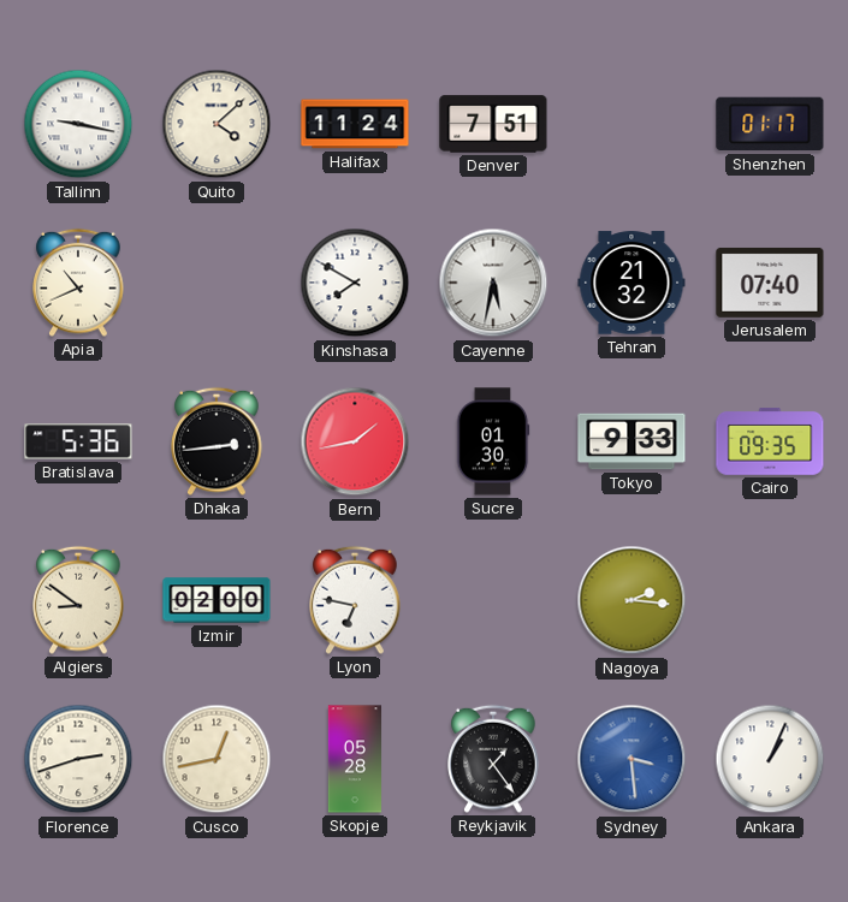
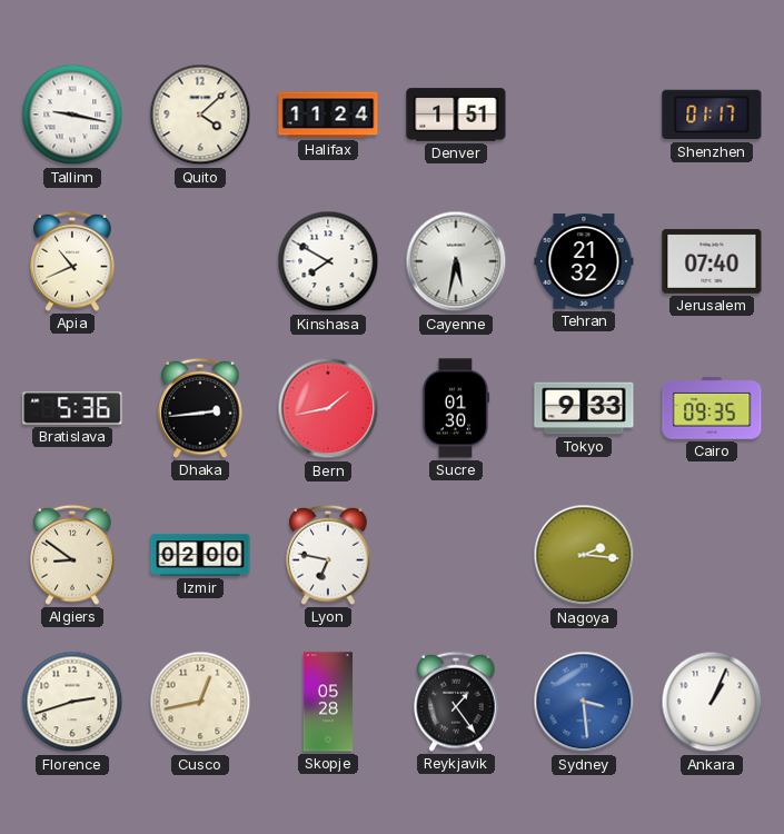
Denver: 7:51 -> 1:51 (456, 115)
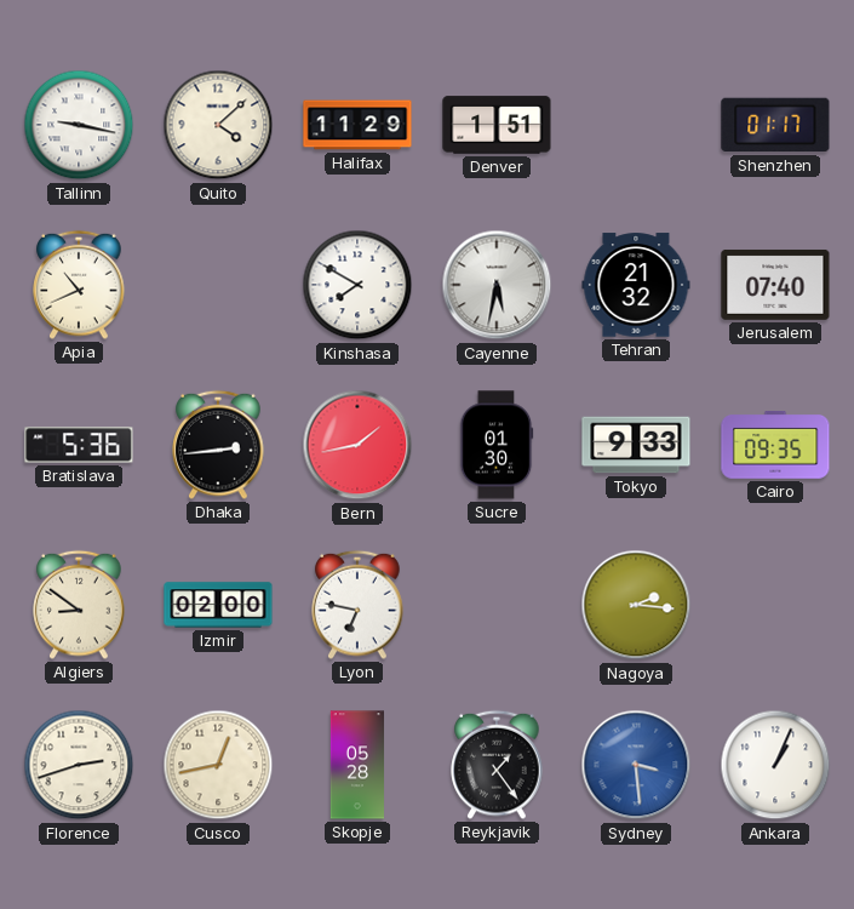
Halifax: 11:24 -> 11:29 (357, 125)
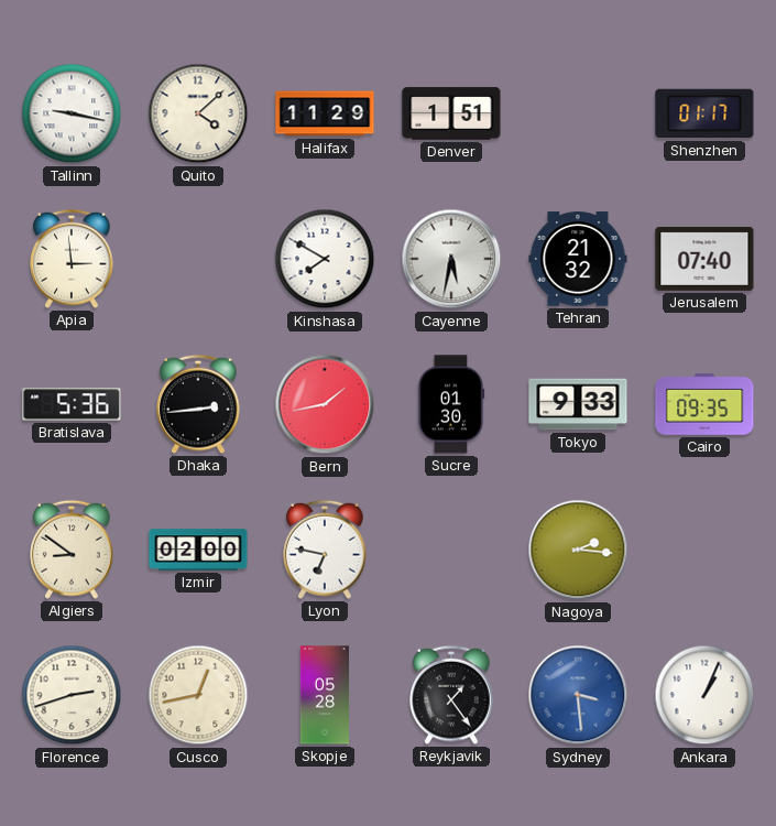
Apia: 10:41 -> 2:59 (72, 259)
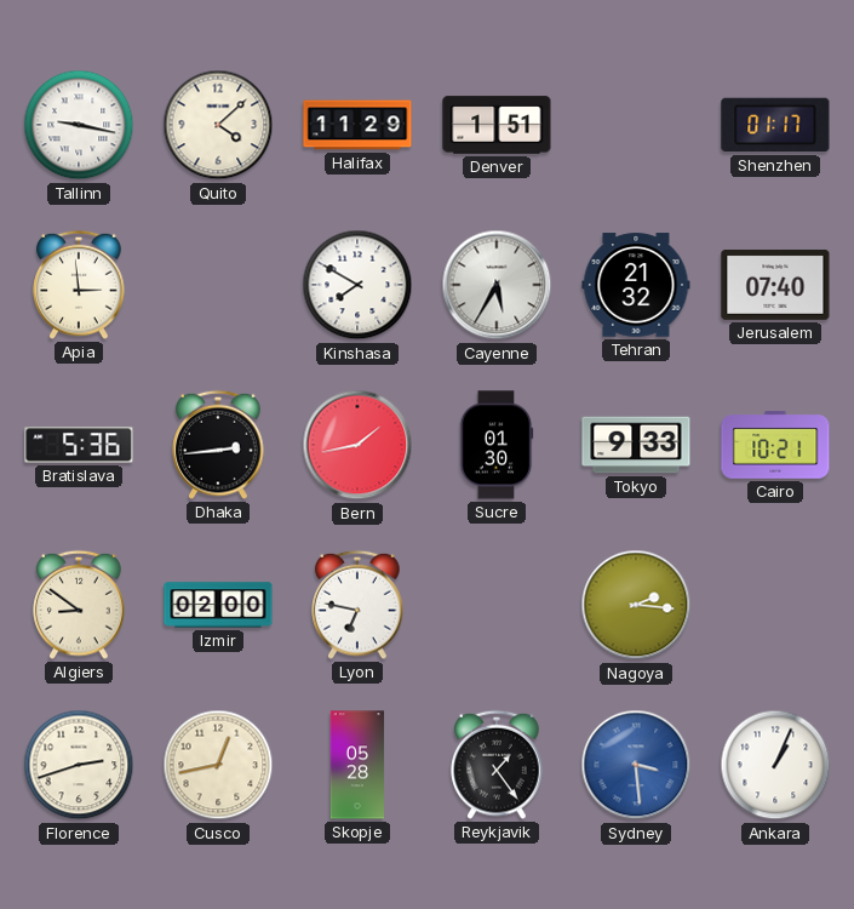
Cayenne: 5:32 -> 5:35 (497, 285)
Cairo: 09:35 -> 10:21 (775, 446)
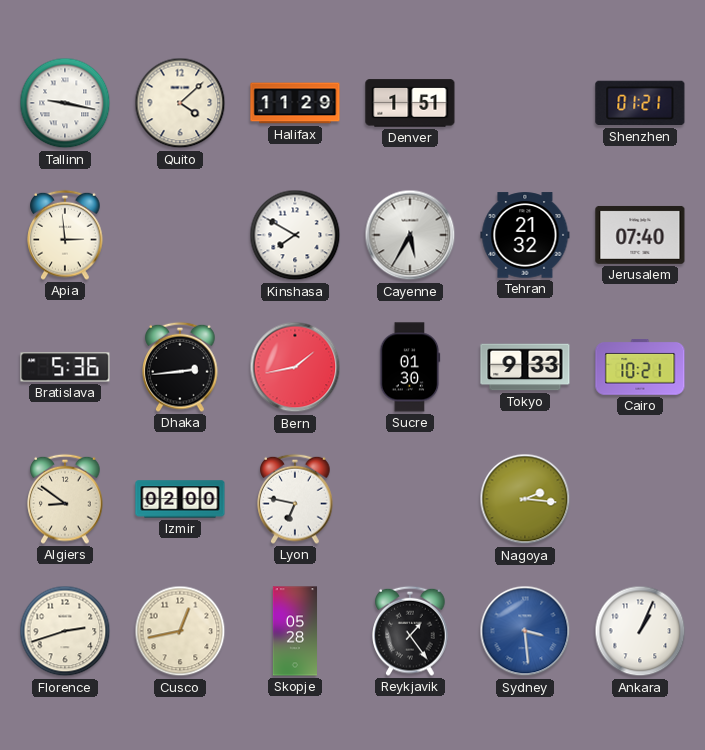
Shenzhen: 01:17 -> 01:21 (640, 103)
